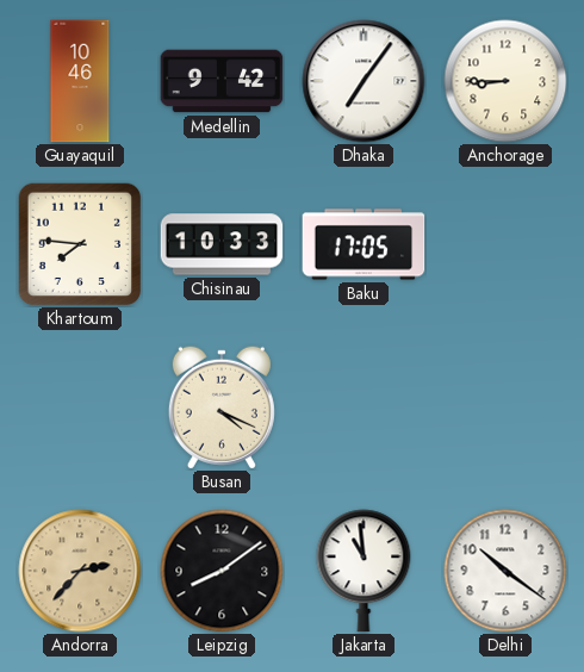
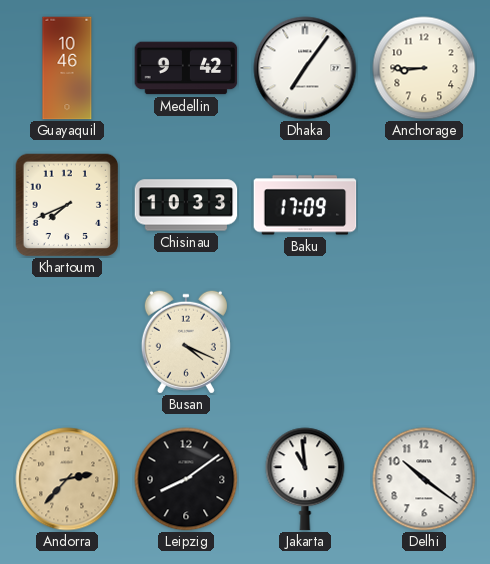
Khartoum: 7:46 -> 7:41 (67, 205)
Baku: 17:05 -> 17:09 (305, 205)
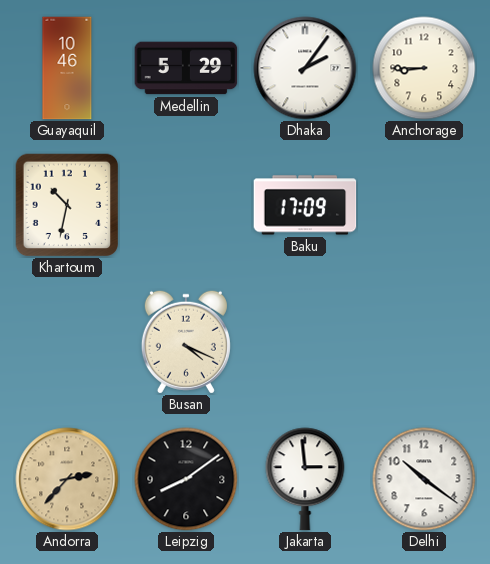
Medellin: 9:42 -> 5:29 (186, 68)
Dhaka: 7:06 -> 2:06 (305, 68)
Khartoum: 7:41 -> 10:32 (67, 205)
Chisinau: 10:33 -> none (186, 205)
Jakarta: 10:59 -> 2:59 (305, 479)
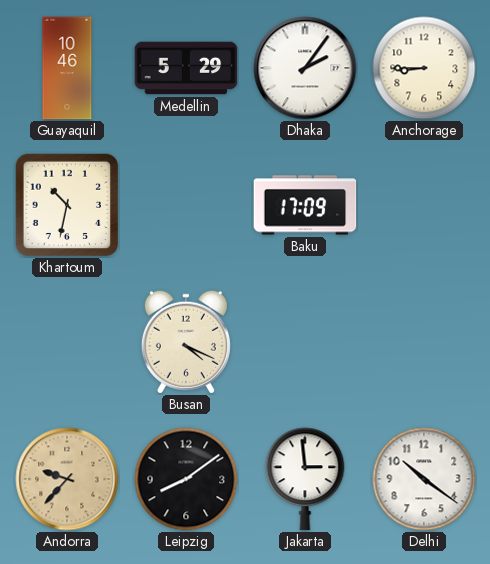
Andorra: 2:37 -> 9:37 (67, 479)
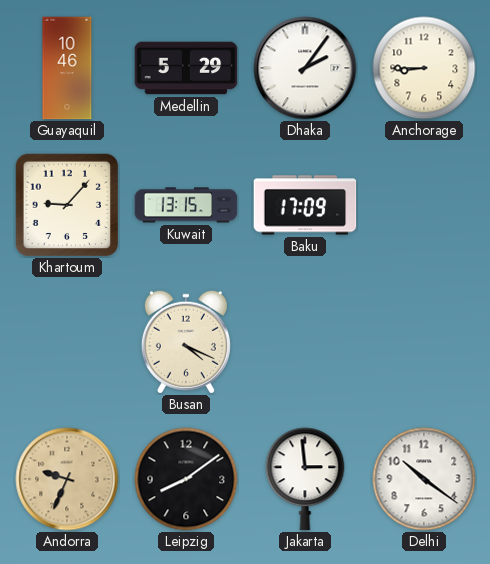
Khartoum: 10:32 -> 9:07 (67, 205)
Kuwait: none -> 13:15 (186, 205)
Andorra: 9:37 -> 9:34 (67, 479)
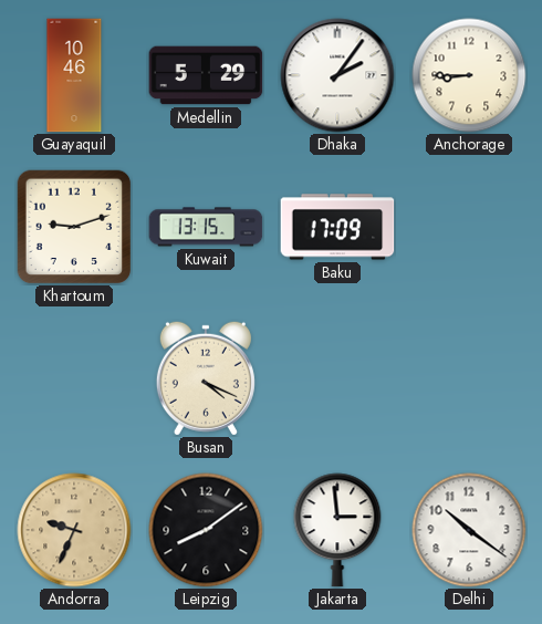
Khartoum: 9:07 -> 9:12 (74, 227)
